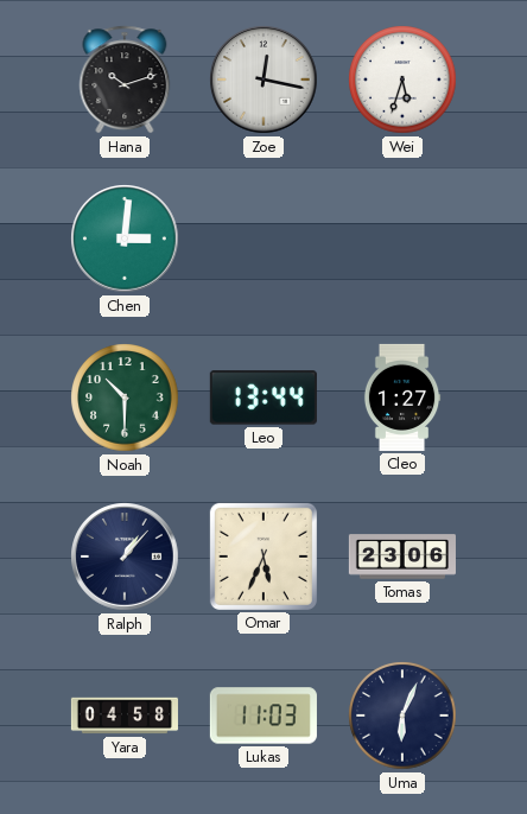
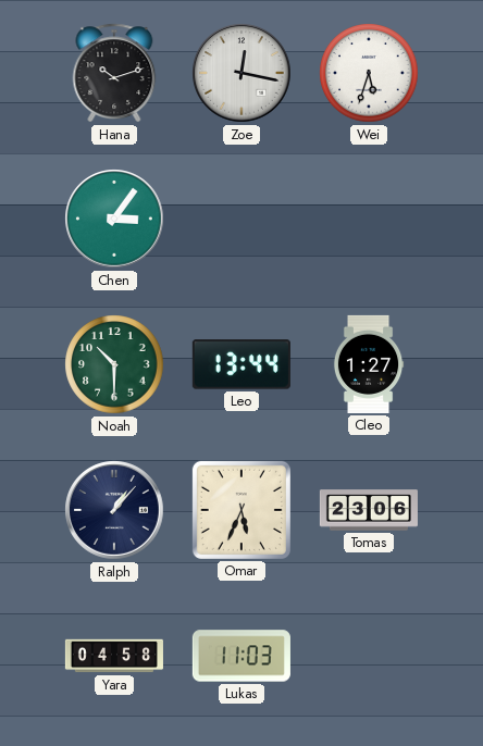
Chen: 3:01 -> 3:06 (114, 219)
Uma: 6:04 -> none (402, 716)
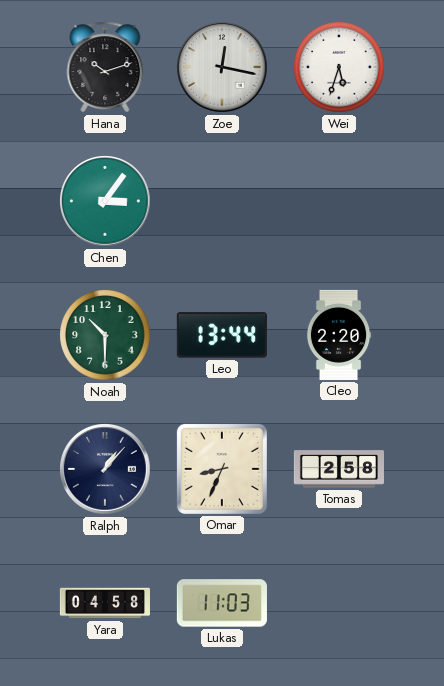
Cleo: 1:27 -> 2:20 (339, 335)
Omar: 5:34 -> 8:34 (222, 469)
Tomas: 23:06 -> 2:58 (339, 469)
